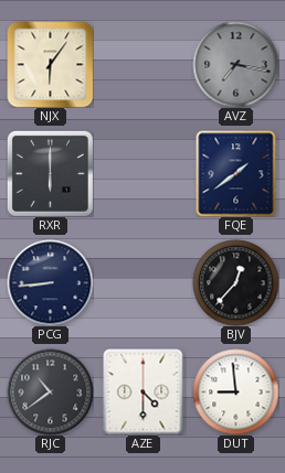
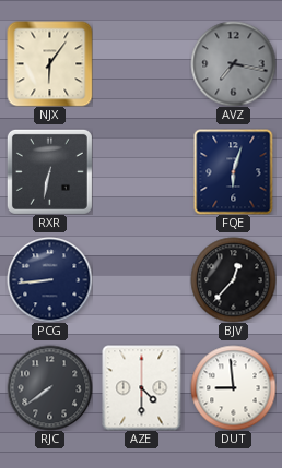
RXR: 6:00 -> 6:32 (49, 171)
FQE: 1:39 -> 6:03 (234, 171)
RJC: 10:39 -> 7:39 (49, 387)
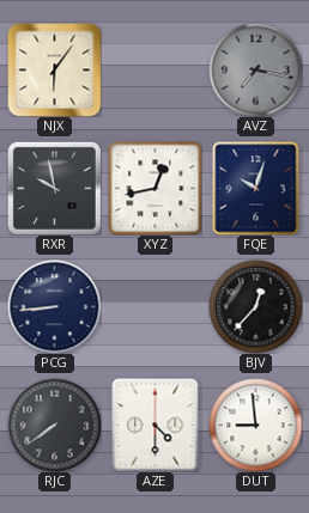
RXR: 6:32 -> 9:58 (54, 188)
XYZ: none -> 12:43 (154, 188)
FQE: 6:03 -> 10:03 (256, 188)
